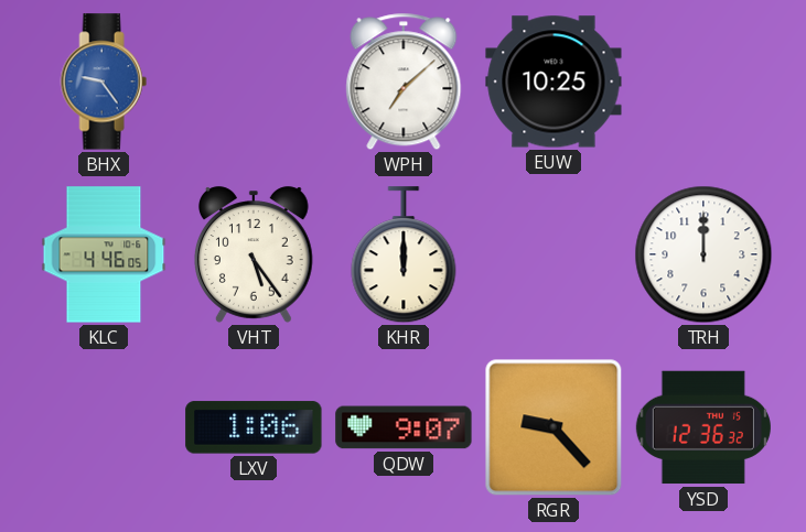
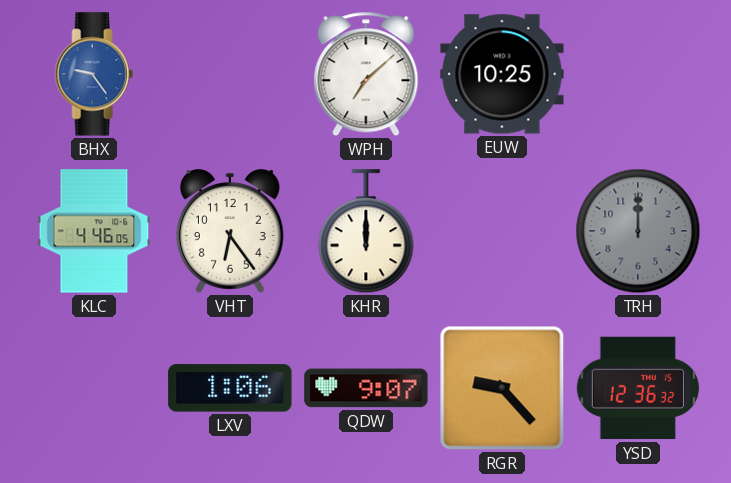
VHT: 5:24 -> 6:24 (231, 231)
TRH dial: white -> grey (638, 231)
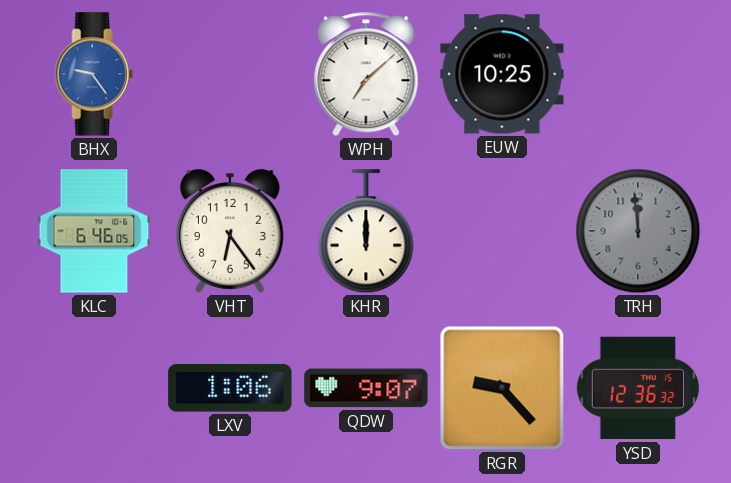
KLC: 4:46 -> 6:46 (94, 231)
TRH: 12:00 -> 11:59 (638, 231)
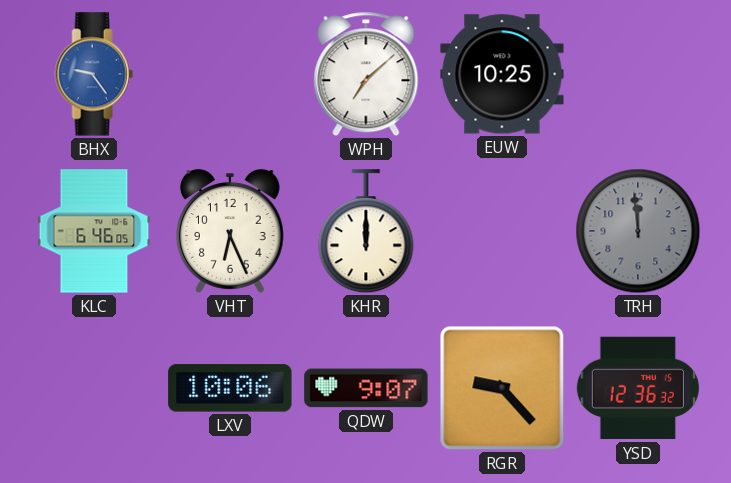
VHT: 6:24 -> 6:26 (231, 231)
LXV: 1:06 -> 10:06 (230, 388)
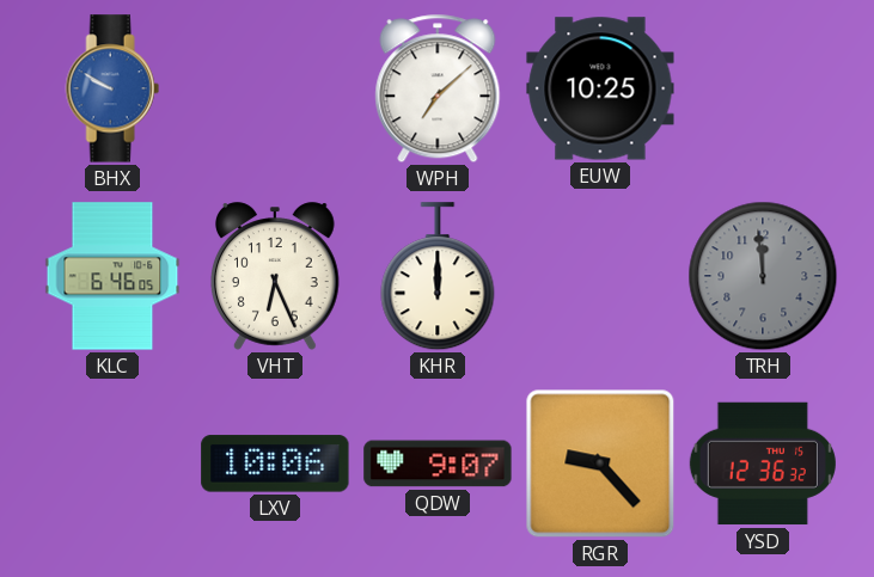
BHX: 9:24 -> 9:50 (112, 88)
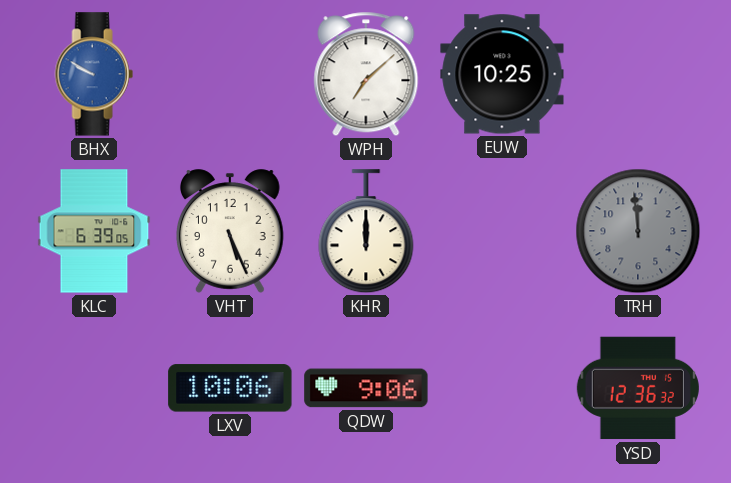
KLC: 6:46 -> 6:39 (94, 231)
VHT: 6:26 -> 5:26 (231, 231)
QDW: 9:07 -> 9:06 (366, 388)
RGR: 9:23 -> none (600, 464)
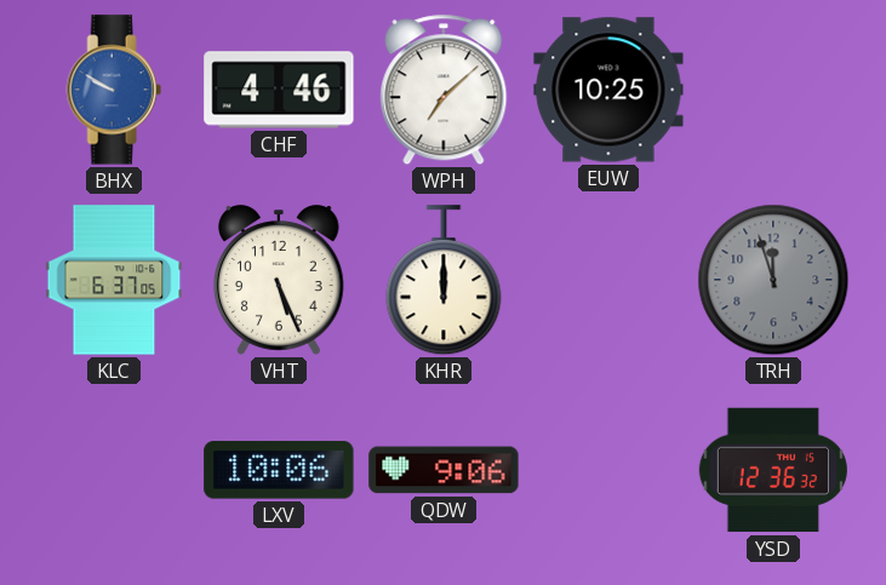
CHF: none -> 4:46 (279, 90)
KLC: 6:39 -> 6:37 (114, 280)
TRH: 11:59 -> 11:57 (773, 280)
